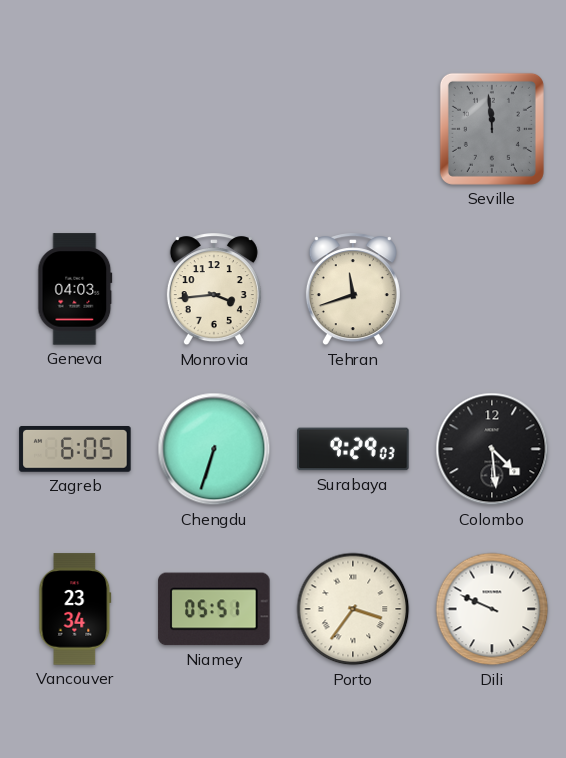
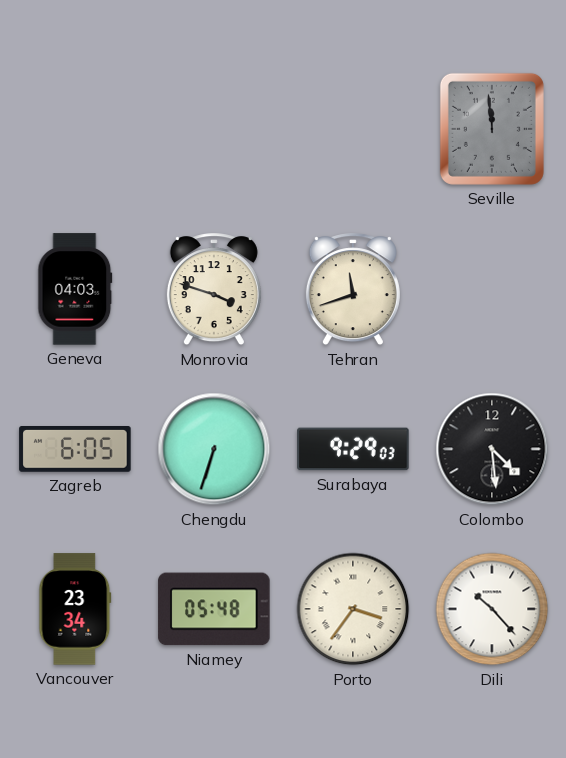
Monrovia: 3:44 -> 3:48 (214, 290)
Niamey: 05:51 -> 05:48 (214, 609)
Dili: 9:49 -> 10:23 (492, 609)
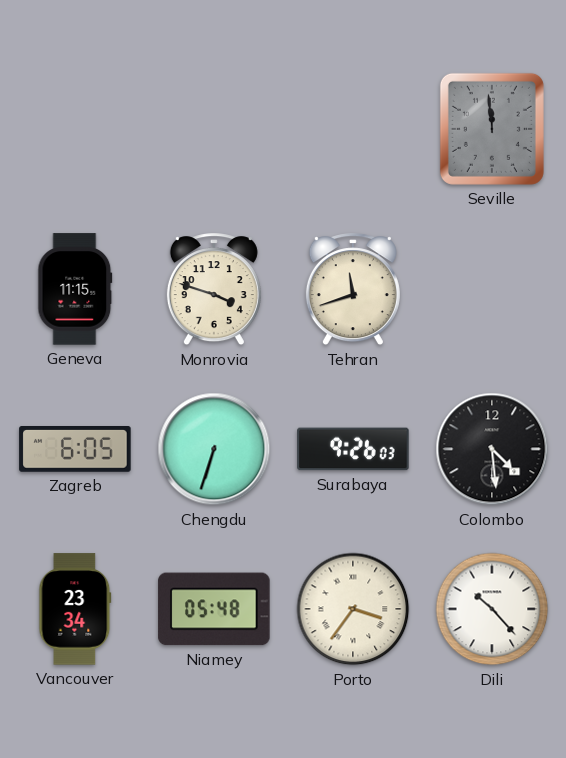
Geneva: 04:03 -> 11:15 (75, 289)
Surabaya: 9:29 -> 9:26 (353, 449)
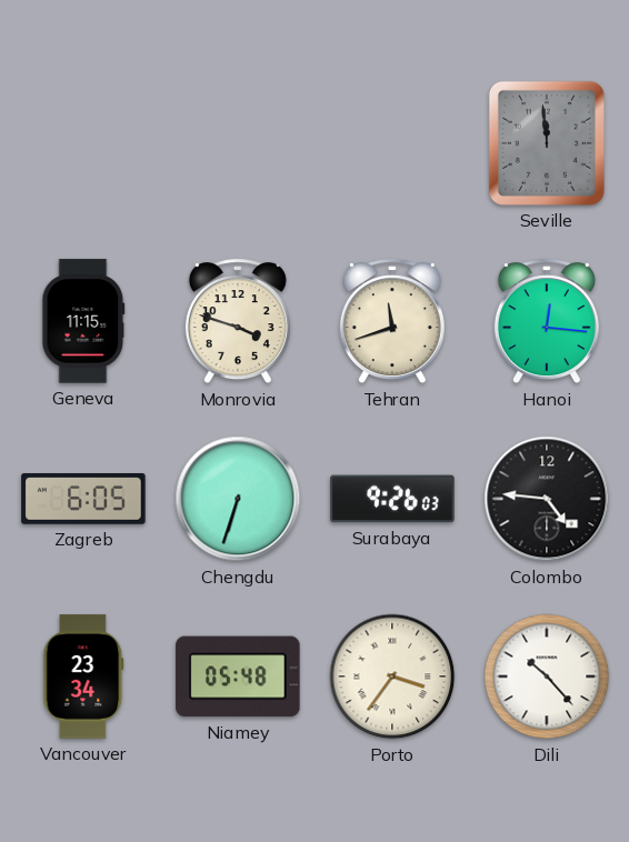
Hanoi: none -> 12:16 (547, 322)
Colombo: 4:29 -> 4:46 (547, 499)
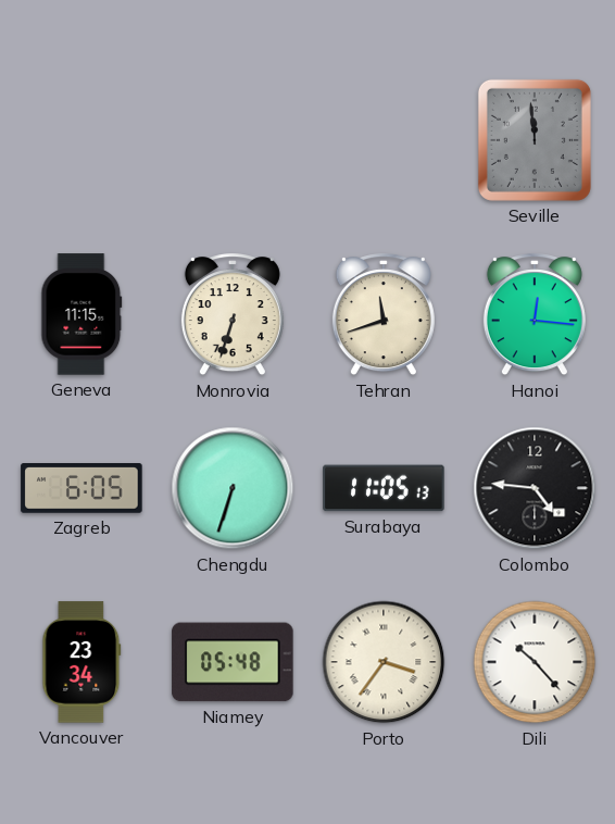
Monrovia: 3:48 -> 6:33 (233, 315)
Surabaya: 9:26 -> 11:05 (384, 488)
